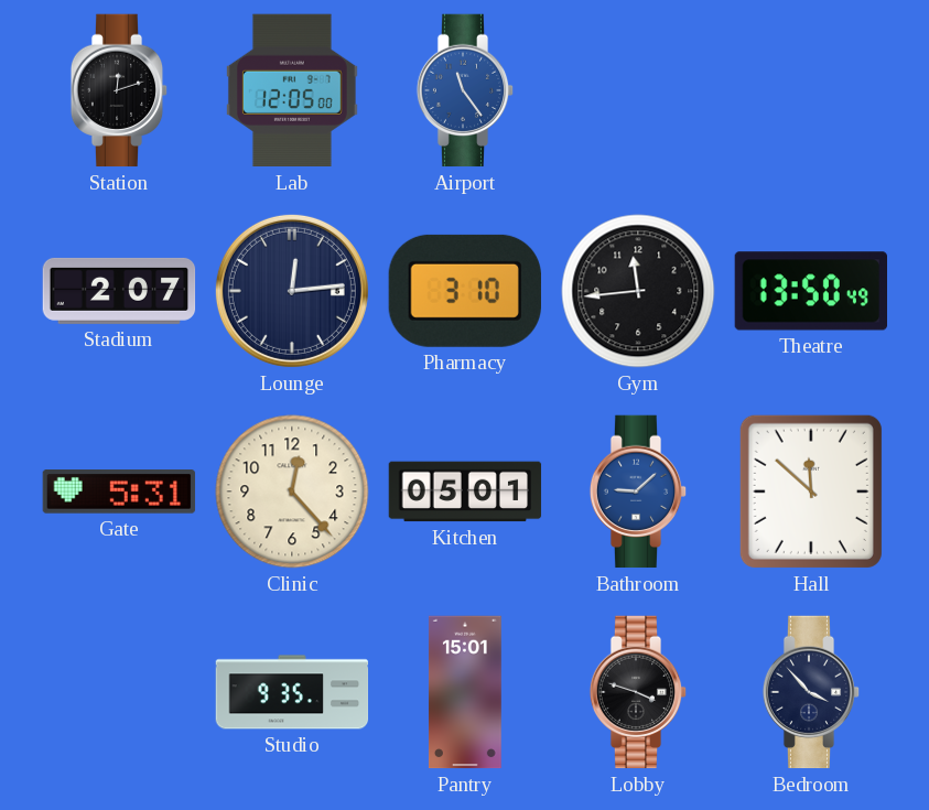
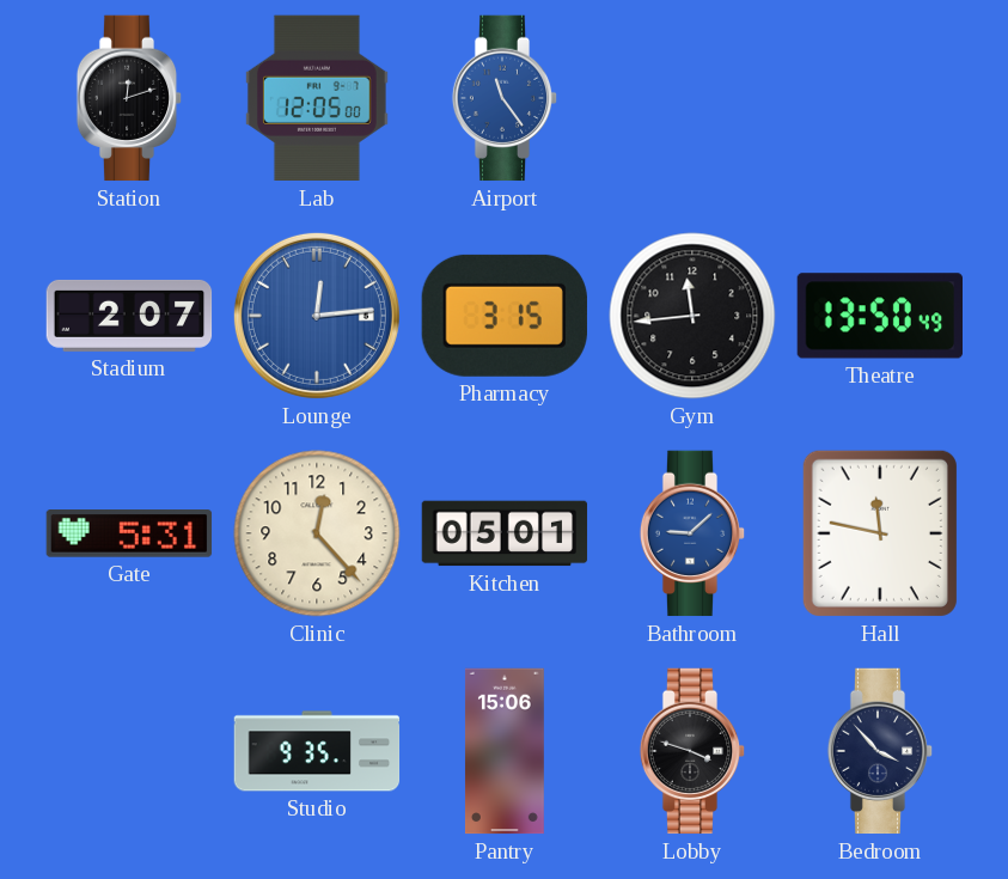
Lounge dial: navy -> blue (317, 316)
Pharmacy: 3:10 -> 3:15 (505, 316)
Hall: 11:52 -> 11:47 (880, 533)
Pantry: 15:01 -> 15:06 (505, 751)
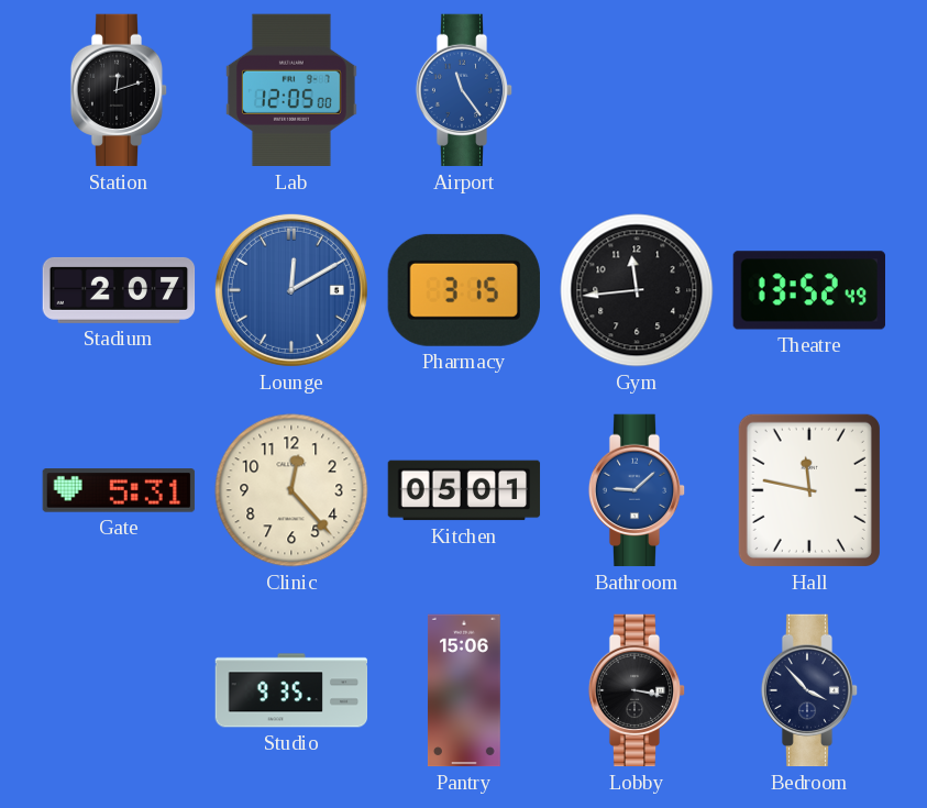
Lounge: 12:14 -> 12:10 (291, 290)
Theatre: 13:50 -> 13:52 (808, 290)
Lobby: 3:48 -> 3:17 (637, 690)
